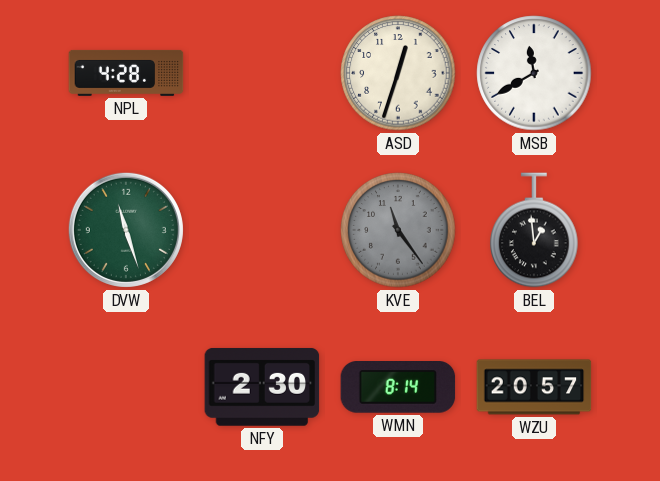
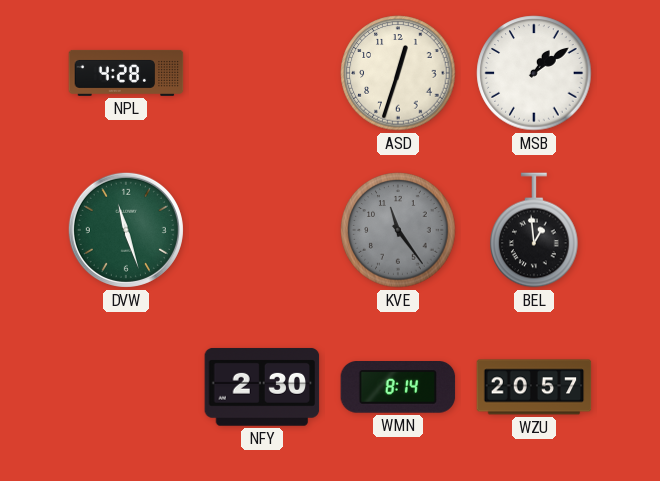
MSB: 11:40 -> 1:09 (534, 73)
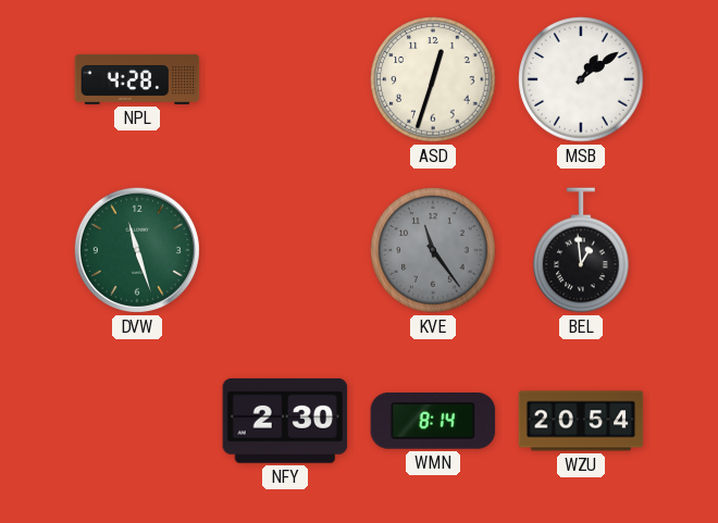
WZU: 20:57 -> 20:54 (581, 421)
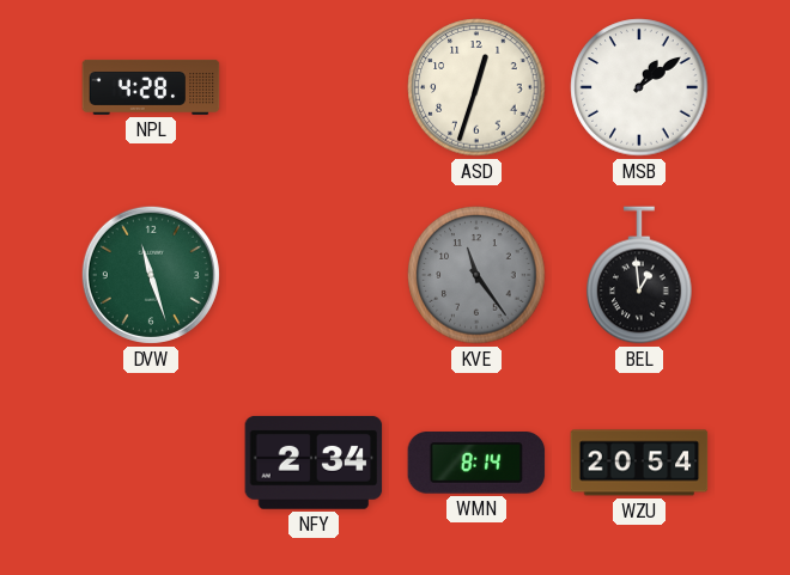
NFY: 2:30 -> 2:34 (314, 463)
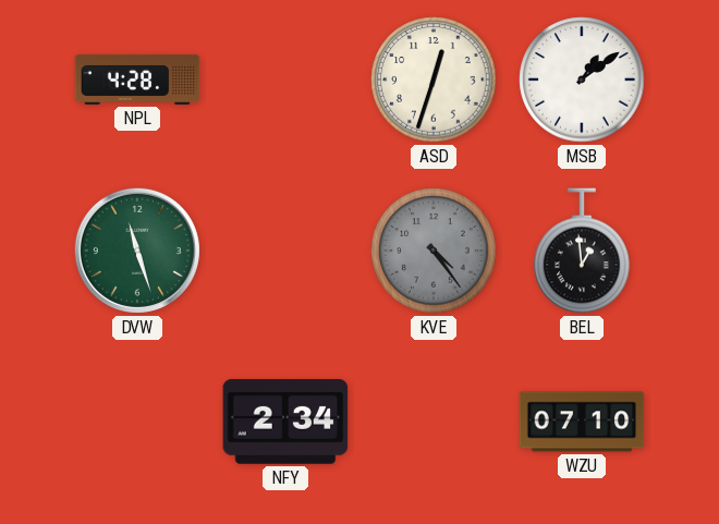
KVE: 11:24 -> 4:24 (434, 251)
WMN: 8:14 -> none (476, 464)
WZU: 20:54 -> 07:10 (582, 422)
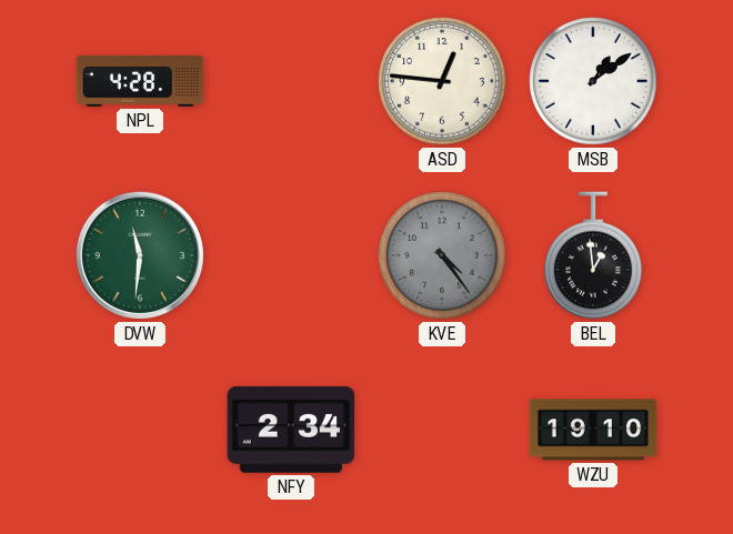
ASD: 12:33 -> 12:46 (442, 81)
DVW: 11:27 -> 11:31 (140, 255)
WZU: 07:10 -> 19:10 (593, 430)
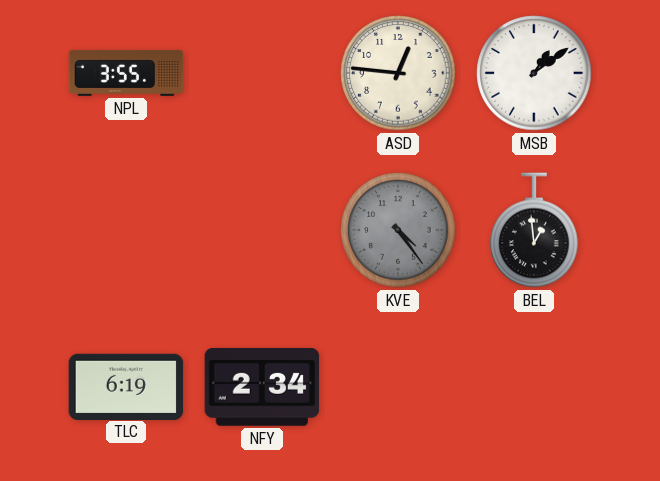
NPL: 4:28 -> 3:55 (126, 73)
DVW: 11:31 -> none (140, 255)
TLC: none -> 6:19 (126, 386)
WZU: 19:10 -> none (593, 430)
